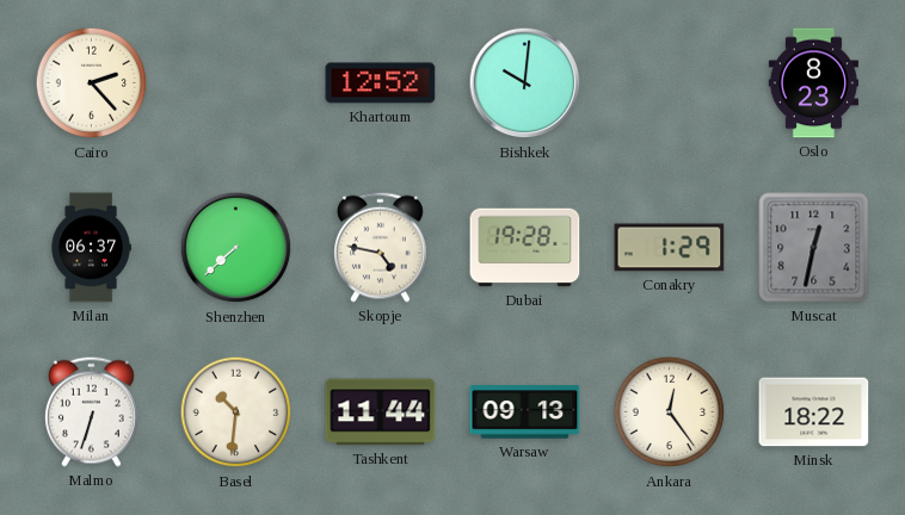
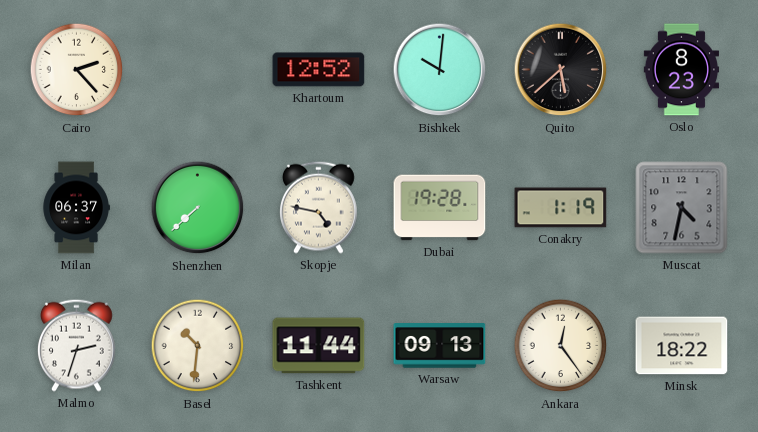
Quito: none -> 5:38 (561, 70)
Conakry: 1:29 -> 1:19 (561, 208)
Muscat: 12:32 -> 4:32 (682, 208)
Malmo: 6:33 -> 2:33 (76, 345)
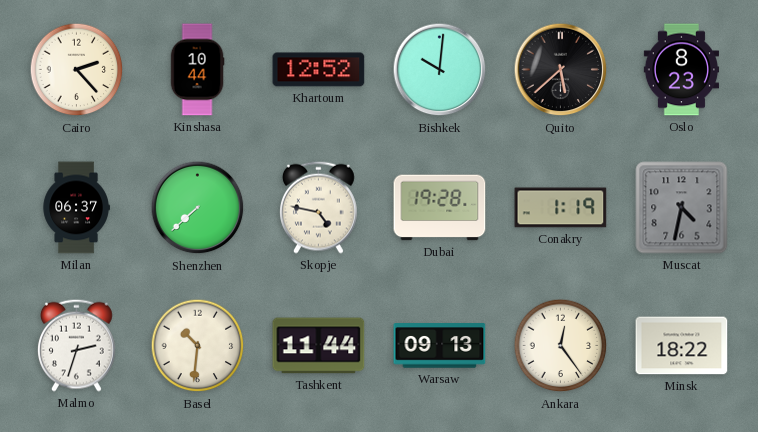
Kinshasa: none -> 10:44 (197, 70)
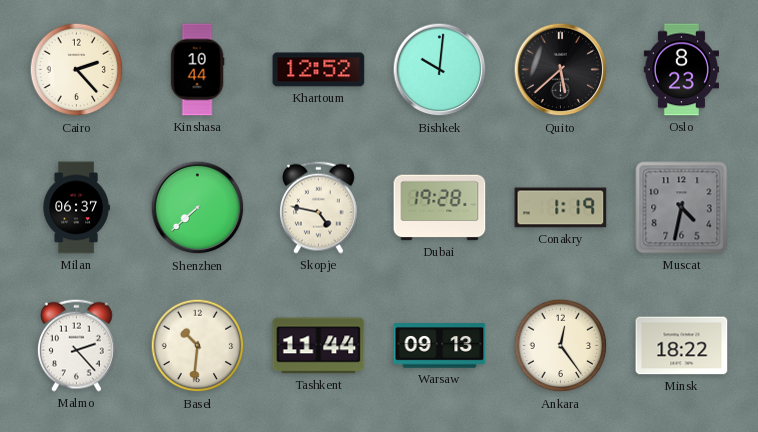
Malmo: 2:33 -> 2:23 (76, 345)
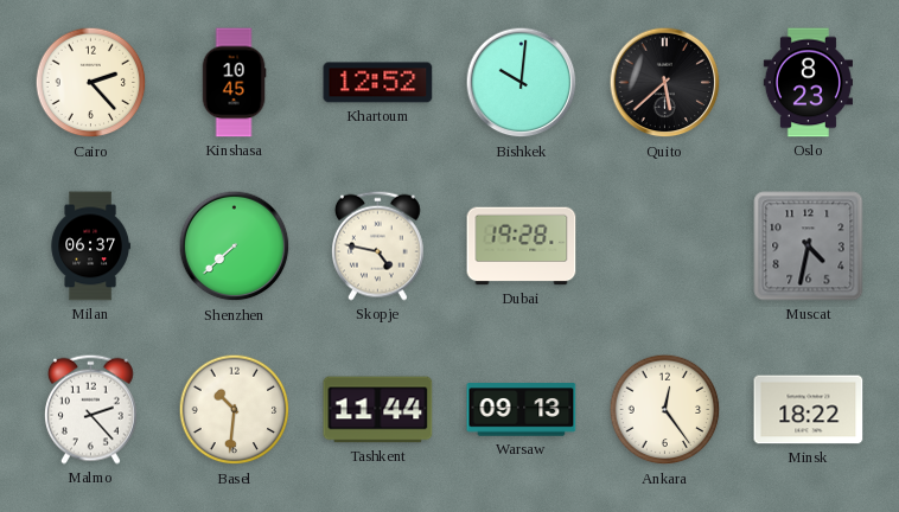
Kinshasa: 10:44 -> 10:45 (234, 83)
Conakry: 1:19 -> none (561, 208)
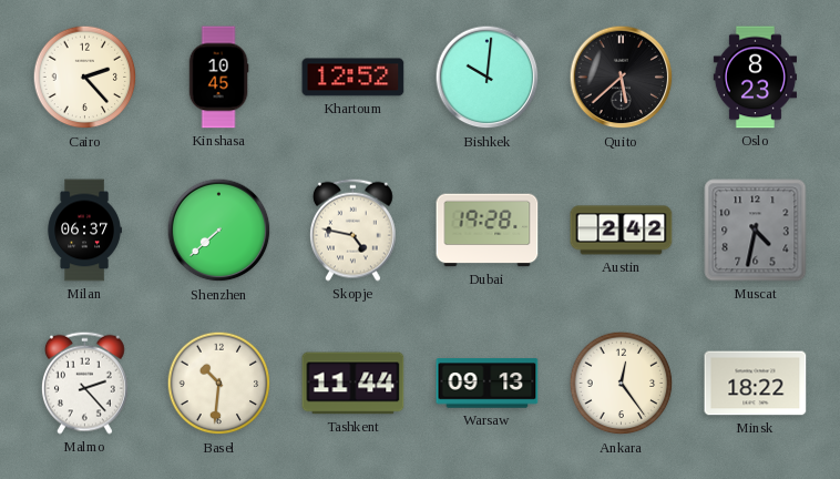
Austin: none -> 2:42 (622, 231)
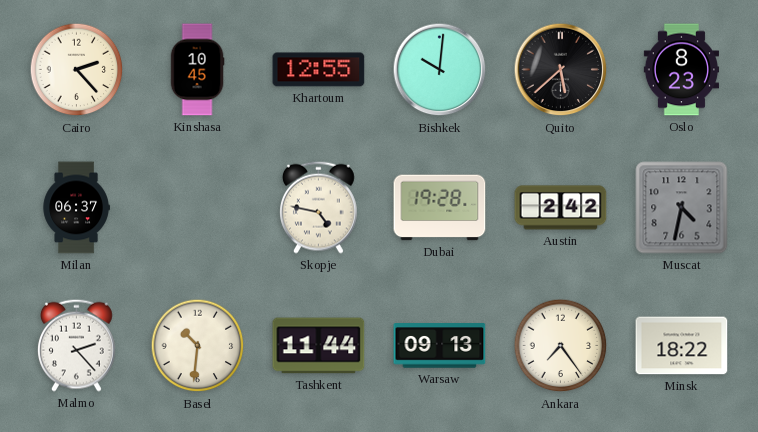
Khartoum: 12:52 -> 12:55 (319, 70)
Shenzhen: 7:38 -> none (219, 231)
Ankara: 12:24 -> 7:24 (561, 346)
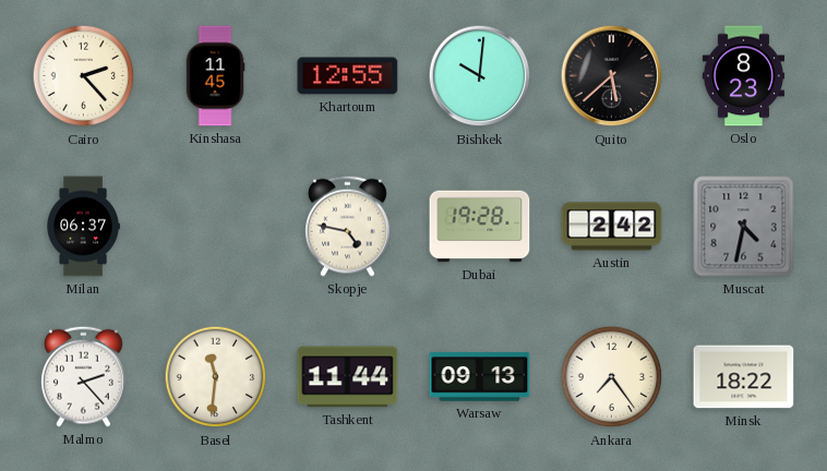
Kinshasa: 10:45 -> 11:45 (215, 76)
Basel: 10:31 -> 11:31 (216, 377)
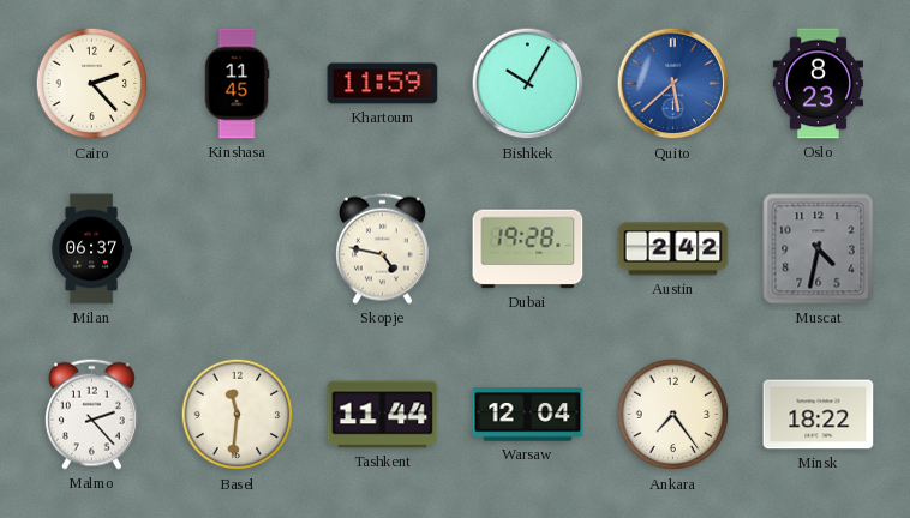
Khartoum: 12:55 -> 11:59 (383, 84)
Bishkek: 10:01 -> 10:05 (528, 84)
Quito dial: black -> blue (673, 84)
Warsaw: 09:13 -> 12:04 (528, 415)
